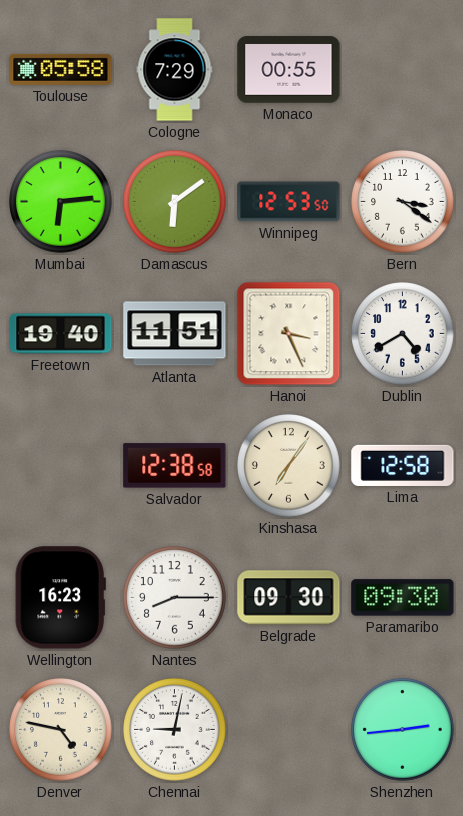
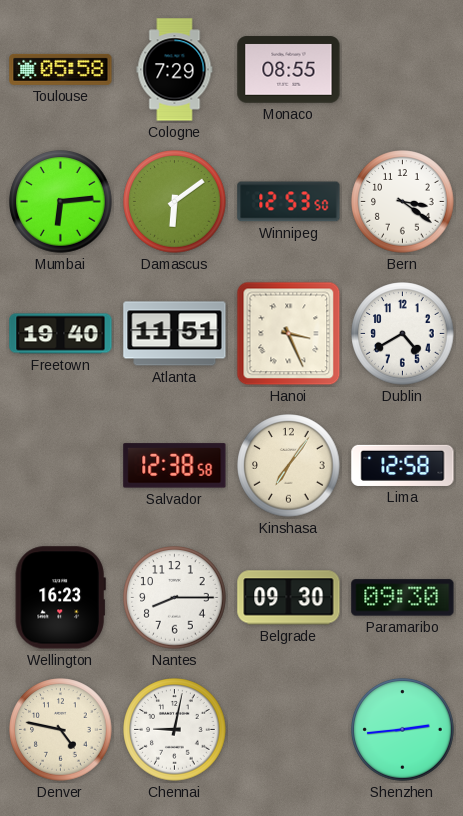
Monaco: 00:55 -> 08:55 (289, 70)
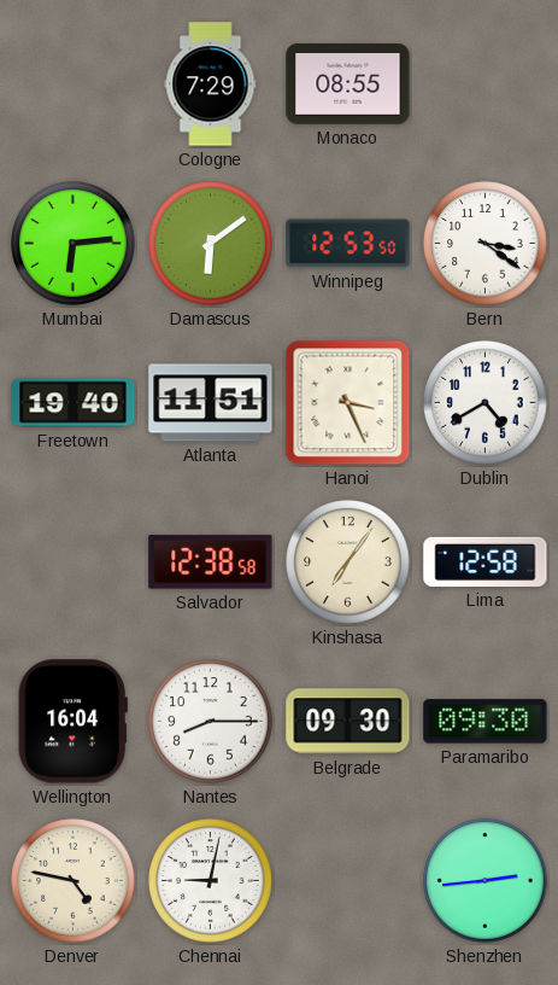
Toulouse: 05:58 -> none (61, 69)
Wellington: 16:23 -> 16:04 (72, 722)
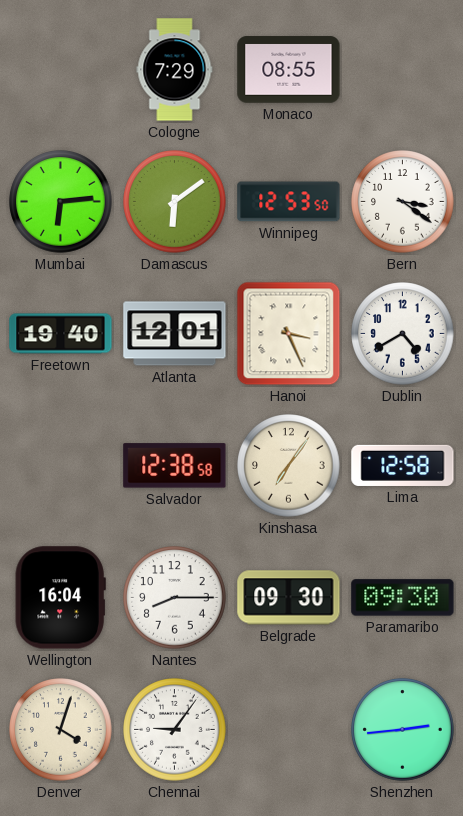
Atlanta: 11:51 -> 12:01 (175, 334)
Denver: 4:47 -> 4:03 (61, 730)
Chennai: 9:02 -> 9:06 (175, 730)
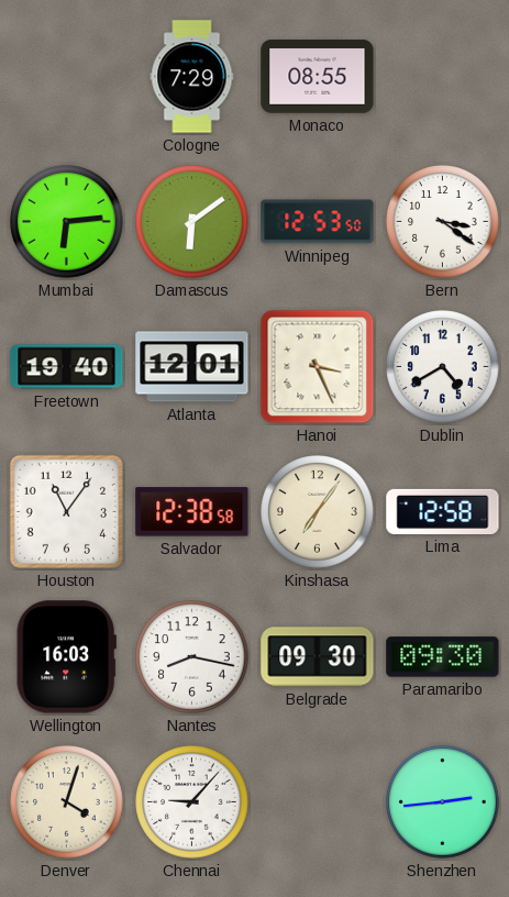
Houston: none -> 11:06 (66, 511)
Wellington: 16:04 -> 16:03 (66, 657)
Nantes: 8:15 -> 8:17 (192, 657)
Chennai: 9:06 -> 9:07 (192, 802)
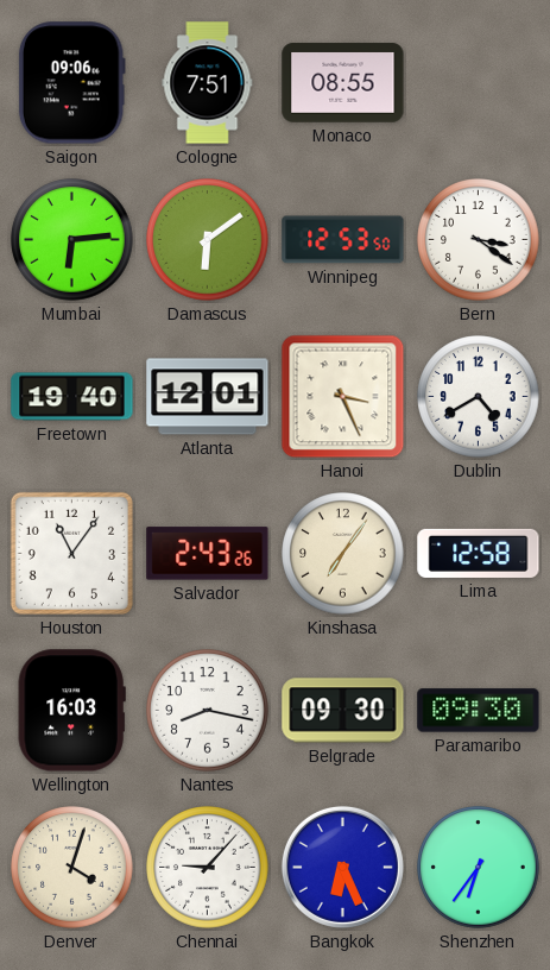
Saigon: none -> 09:06 (71, 83)
Cologne: 7:29 -> 7:51 (208, 83)
Salvador: 12:38 -> 2:43 (208, 554)
Bangkok: none -> 6:26 (342, 867)
Shenzhen: 2:44 -> 6:36 (479, 868)
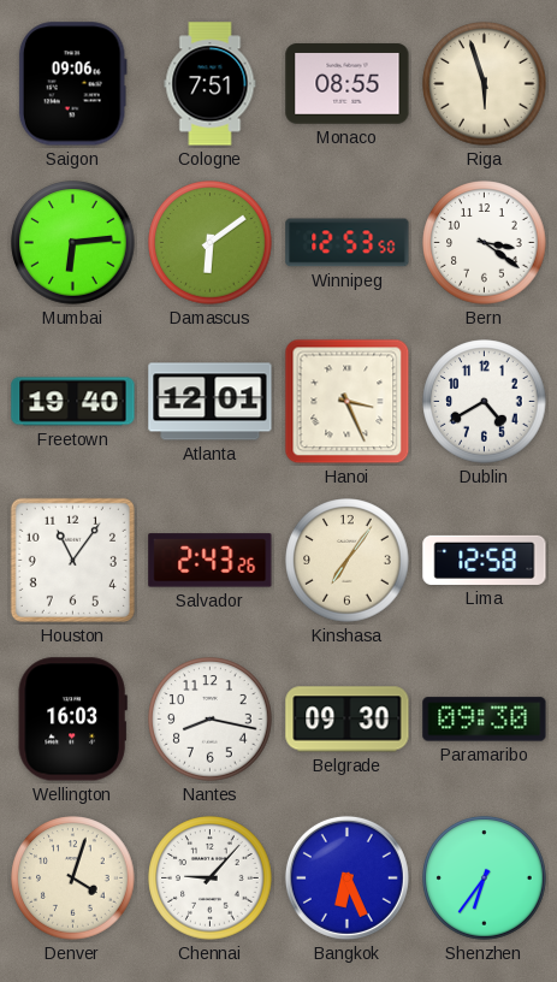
Riga: none -> 5:57 (485, 84)
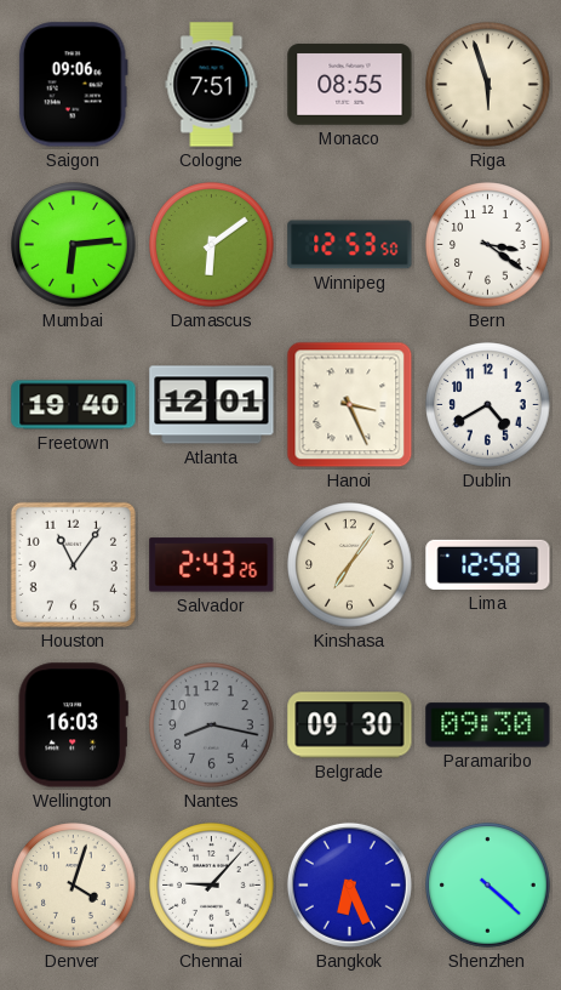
Nantes dial: white -> grey (212, 726)
Shenzhen: 6:36 -> 4:22 (488, 886)
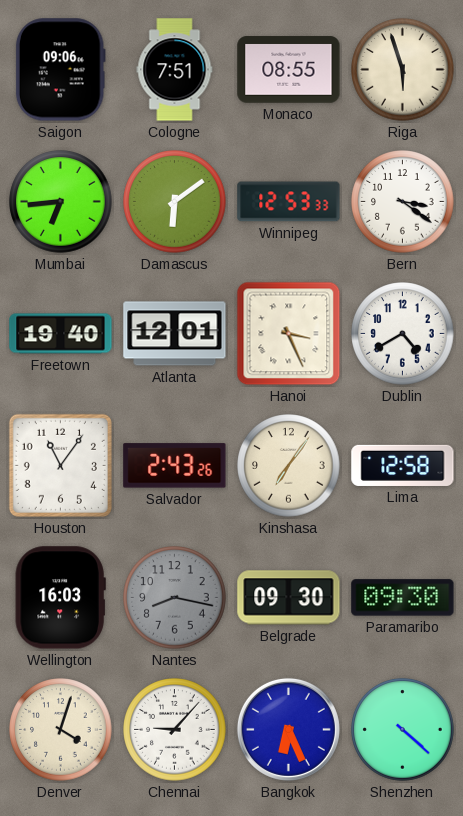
Mumbai: 6:14 -> 6:44 (61, 202)
Winnipeg: 12:53:50 -> 12:53:33 (289, 202)
